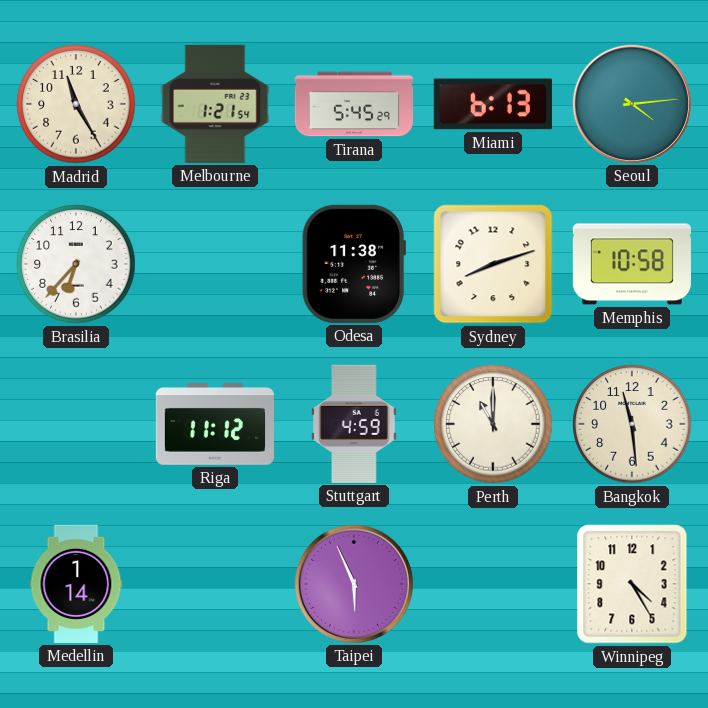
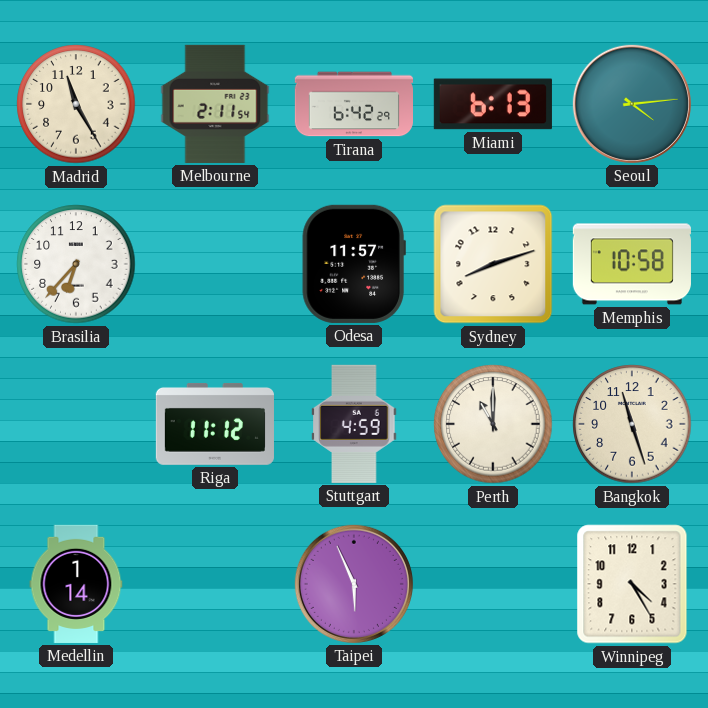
Melbourne: 1:21 -> 2:11 (215, 104)
Tirana: 5:45 -> 6:42 (353, 104)
Odesa: 11:38 -> 11:57 (354, 264)
Bangkok: 11:29 -> 11:27 (632, 424)
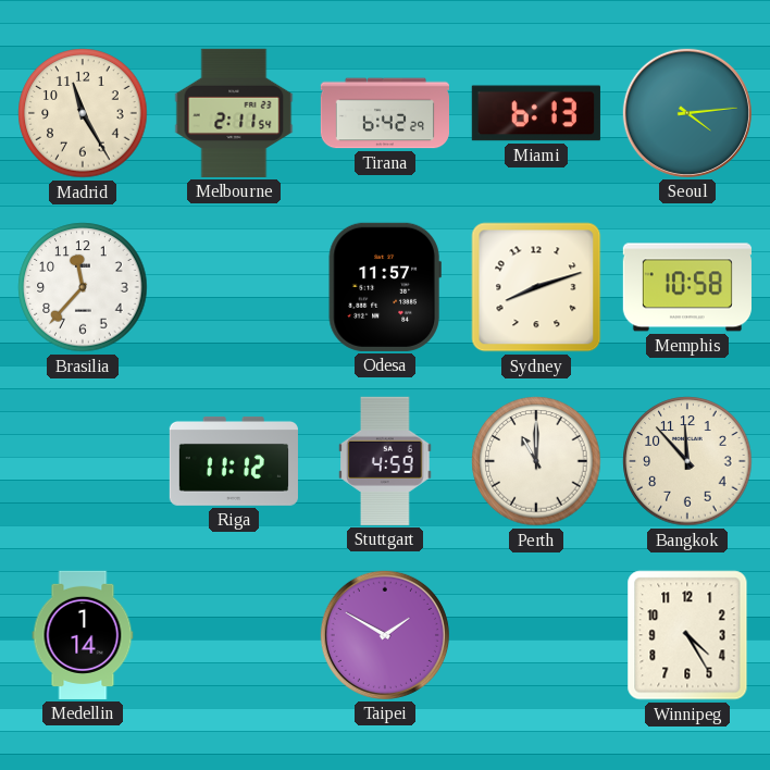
Brasilia: 6:37 -> 11:37 (83, 287)
Bangkok: 11:27 -> 11:53 (687, 461)
Taipei: 5:56 -> 1:50 (385, 635)
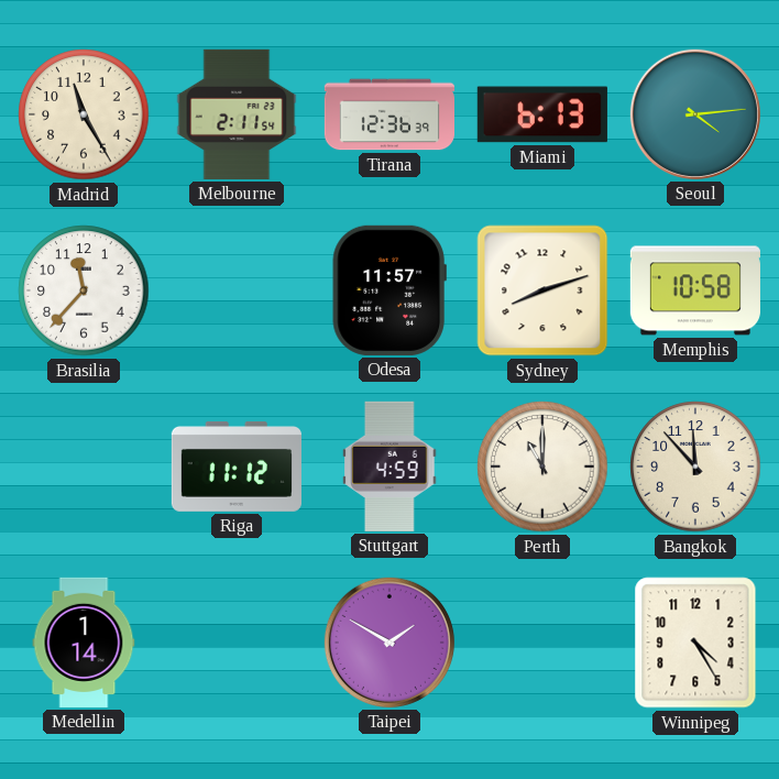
Tirana: 6:42 -> 12:36 (388, 114)
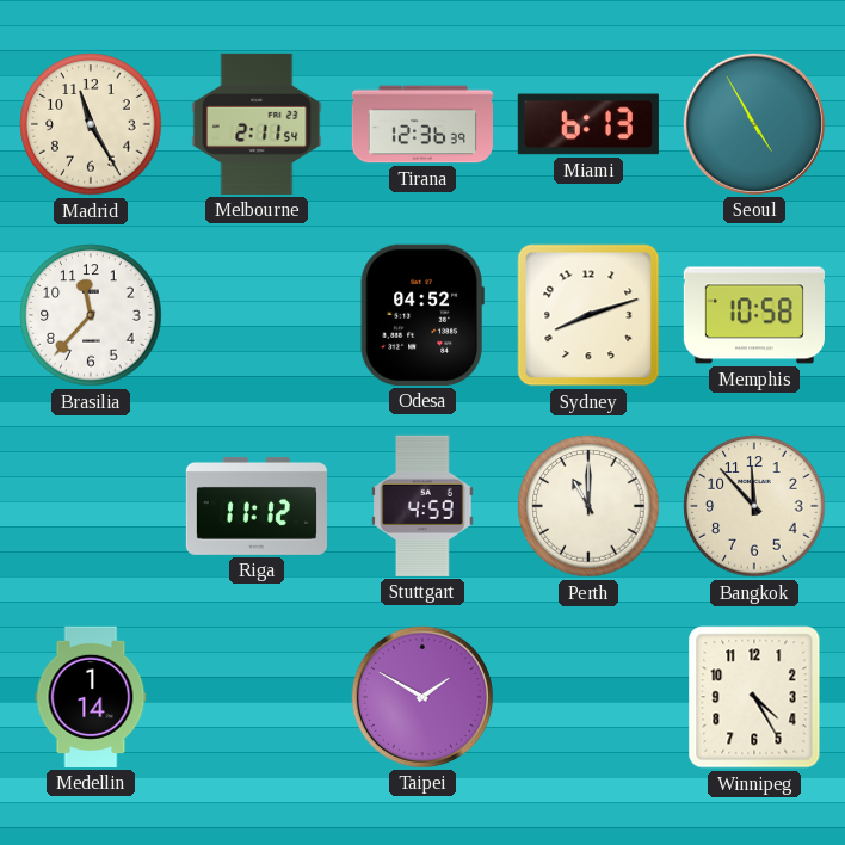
Seoul: 4:14 -> 4:55 (754, 124)
Odesa: 11:57 -> 04:52 (422, 315)
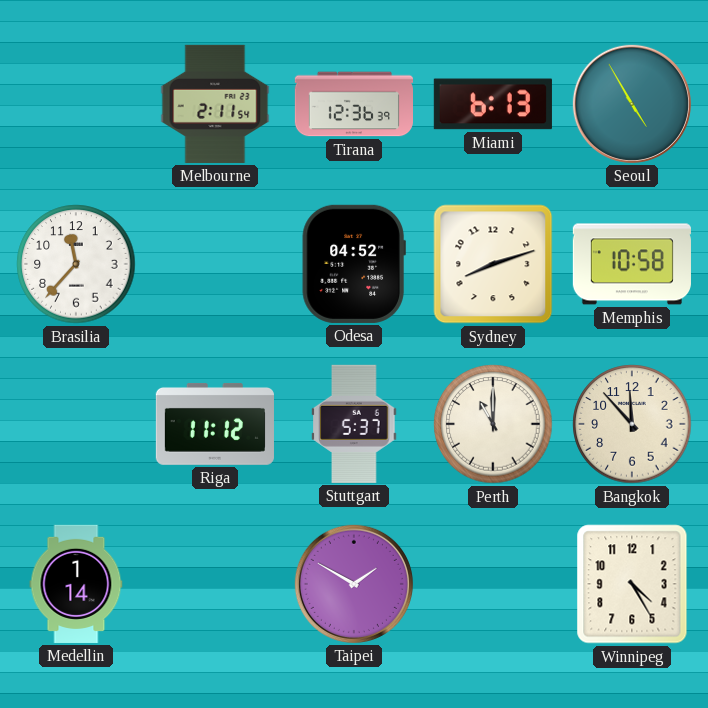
Madrid: 11:25 -> none (91, 124)
Stuttgart: 4:59 -> 5:37 (354, 424)
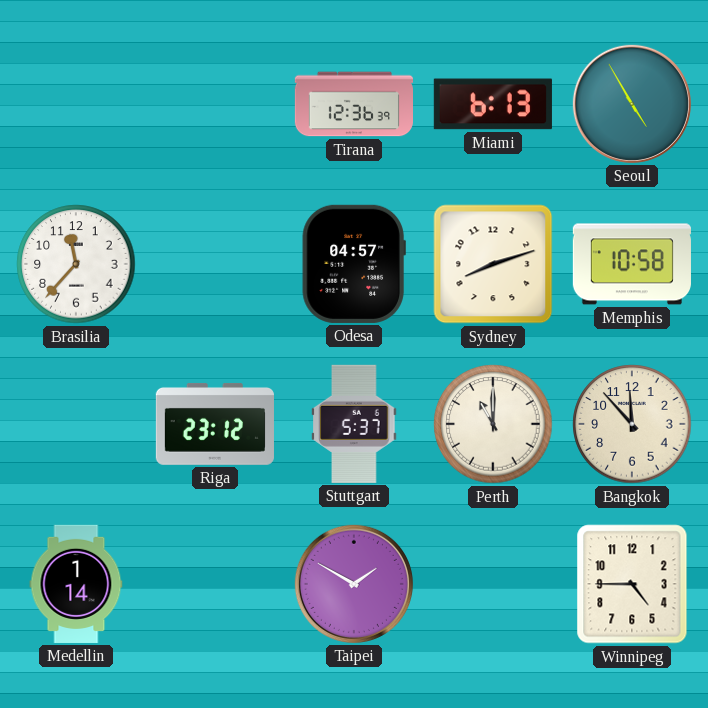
Melbourne: 2:11 -> none (215, 104)
Odesa: 04:52 -> 04:57 (354, 264)
Riga: 11:12 -> 23:12 (215, 424)
Winnipeg: 4:25 -> 4:45 (632, 584)
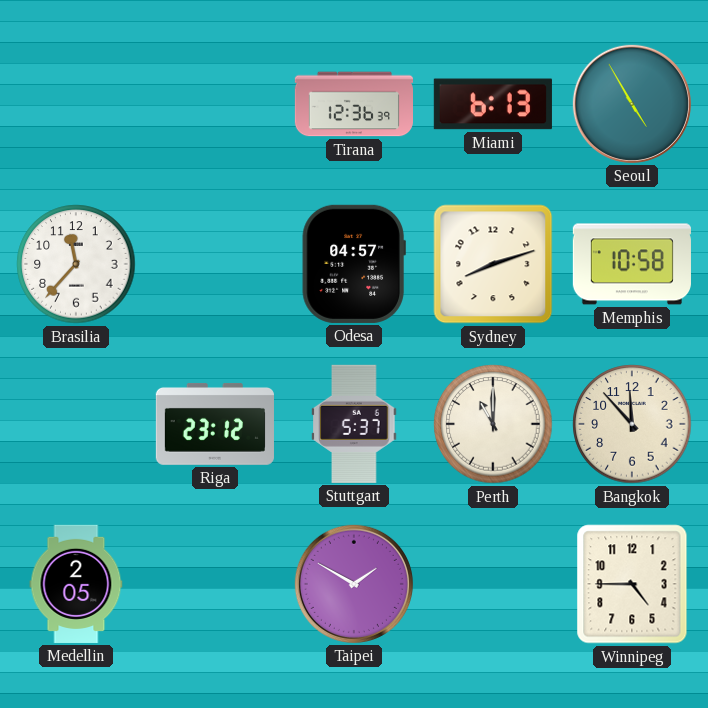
Medellin: 1:14 -> 2:05 (76, 584)
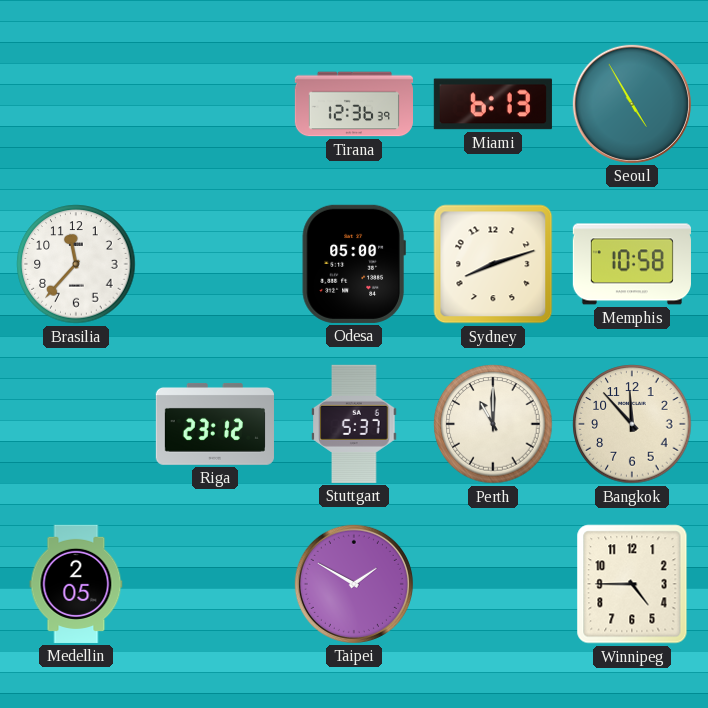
Odesa: 04:57 -> 05:00 (354, 264)
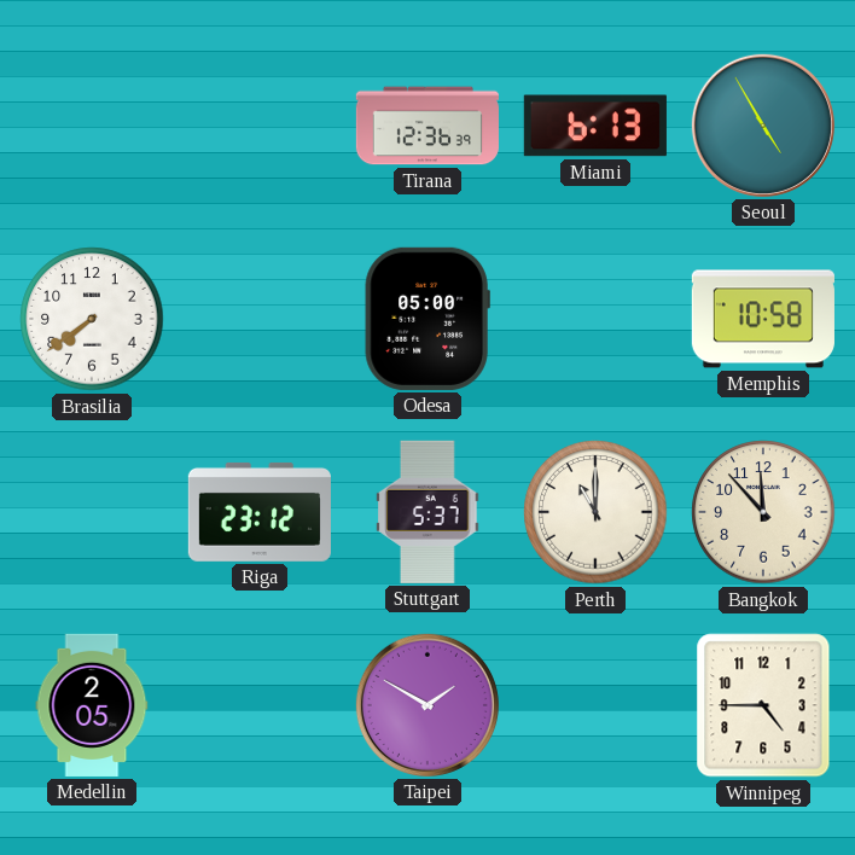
Brasilia: 11:37 -> 7:39 (92, 319)
Sydney: 8:12 -> none (493, 264)
